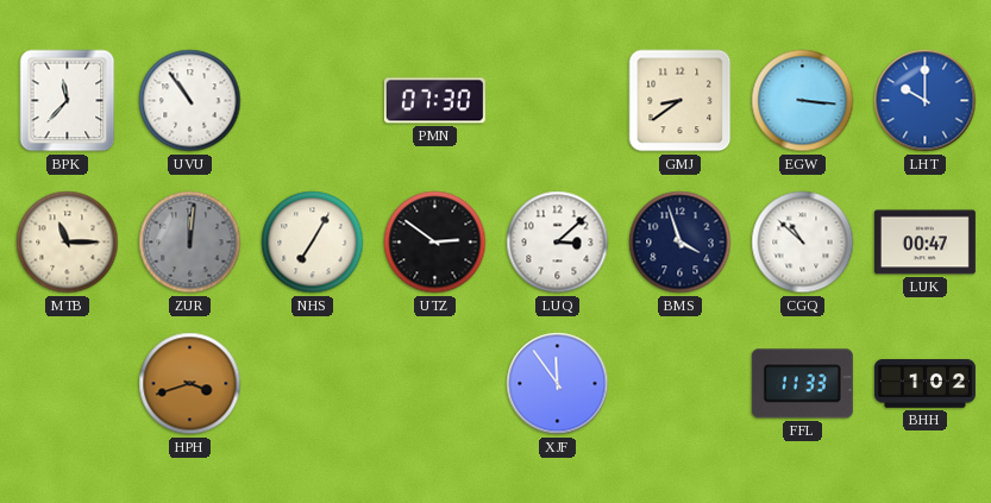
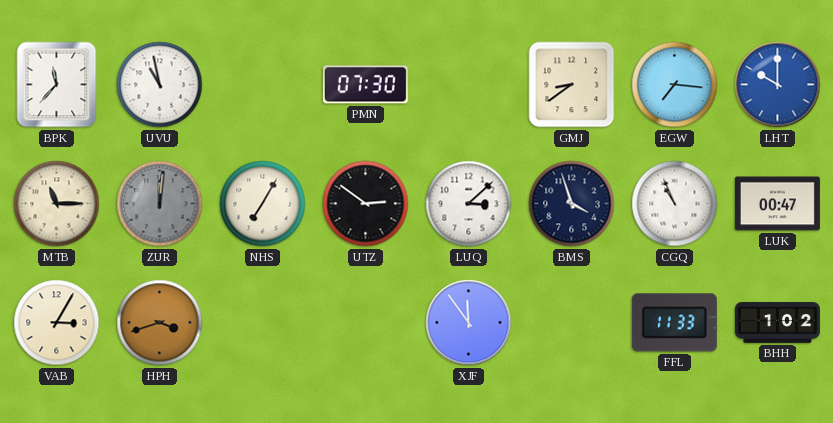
UVU: 10:54 -> 10:58 (160, 85)
EGW: 3:16 -> 7:16 (675, 85)
CGQ: 10:52 -> 10:56 (675, 204)
VAB: none -> 3:05 (57, 323)
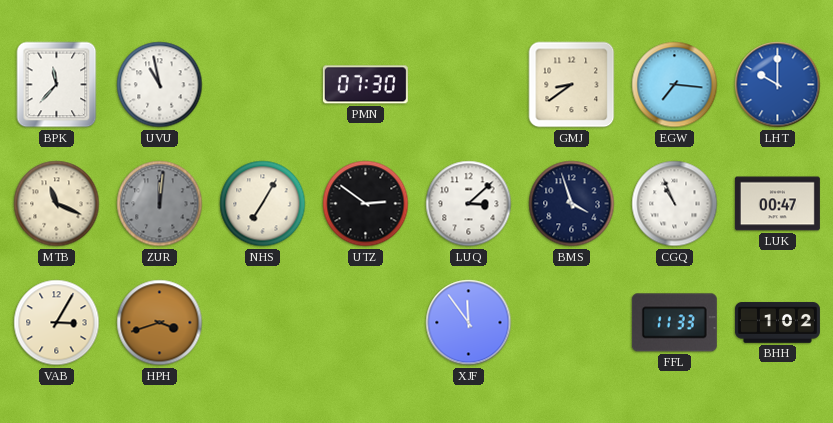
MTB: 11:15 -> 11:19 (57, 204)
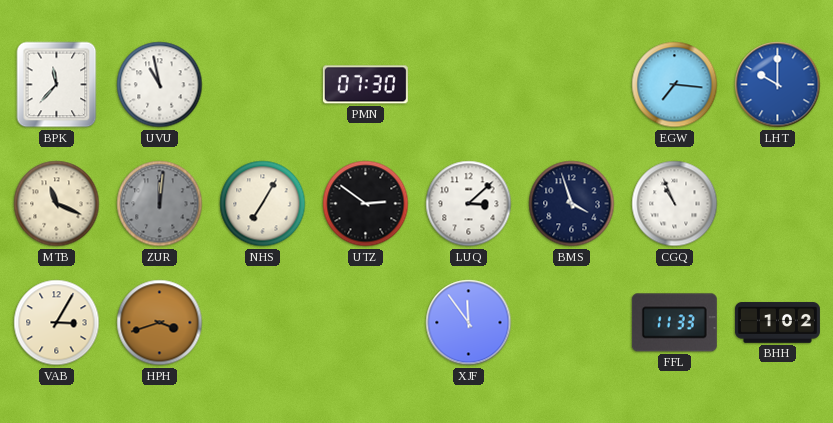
GMJ: 8:39 -> none (572, 85)
LUK: 00:47 -> none (777, 204)
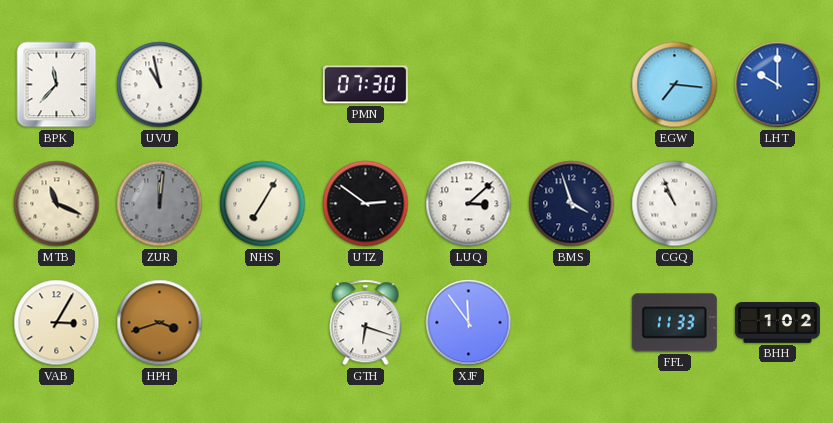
GTH: none -> 6:18 (366, 323)
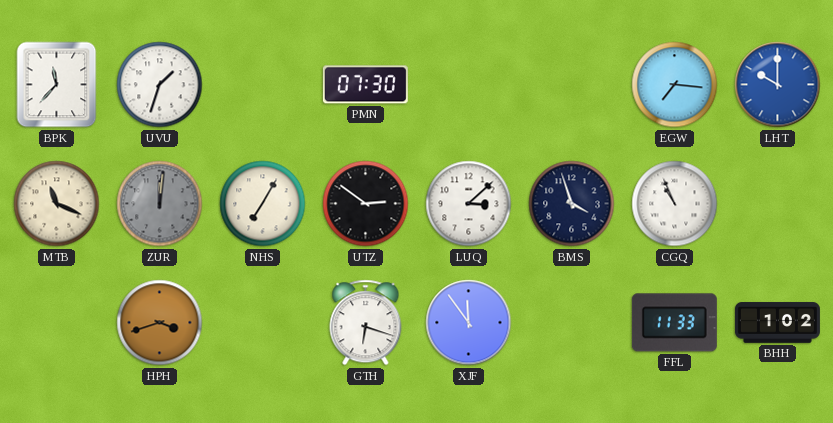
UVU: 10:58 -> 1:33 (160, 85)
VAB: 3:05 -> none (57, 323)
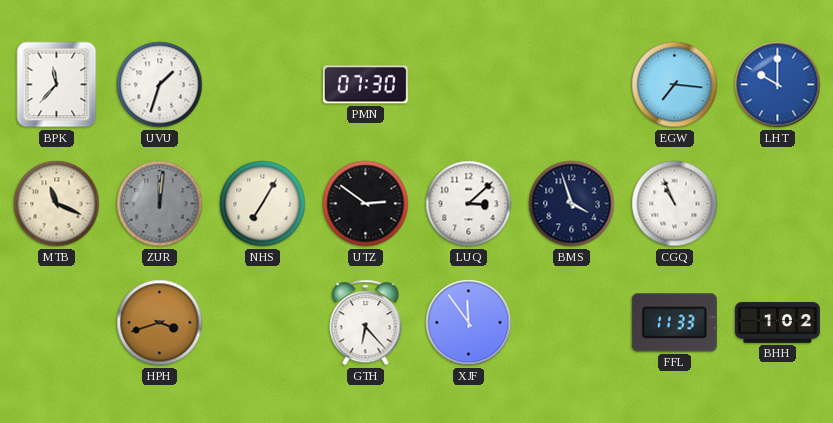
GTH: 6:18 -> 6:23 (366, 323)
